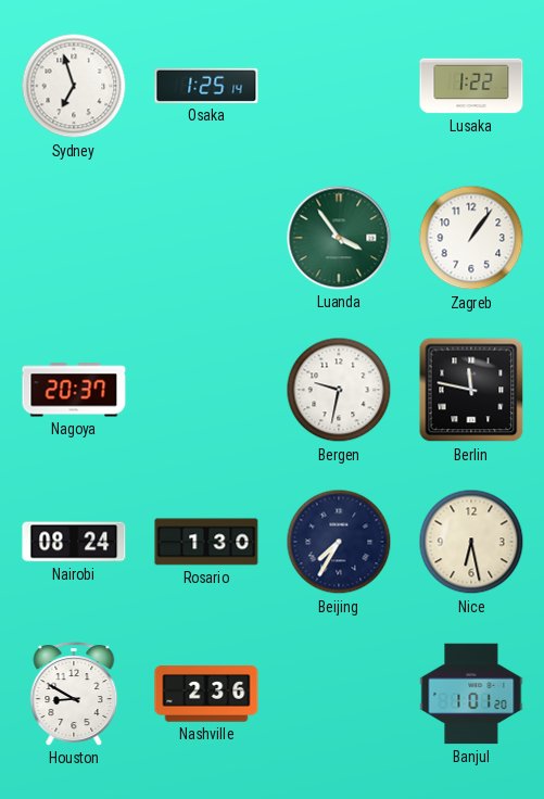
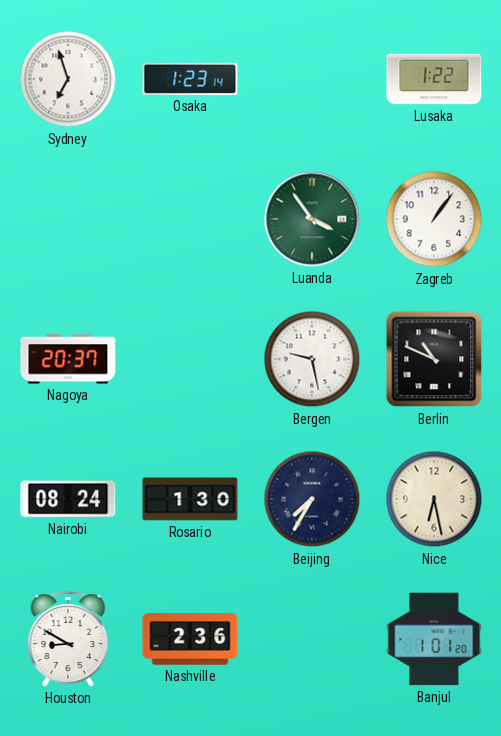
Osaka: 1:25 -> 1:23 (190, 79)
Bergen: 9:32 -> 9:28 (312, 359)
Berlin: 11:47 -> 10:49 (434, 359)
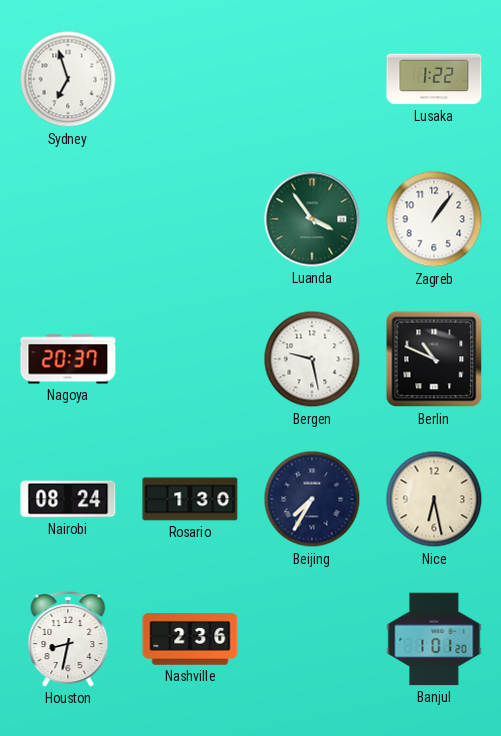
Osaka: 1:23 -> none (190, 79)
Houston: 8:50 -> 8:32 (68, 639)
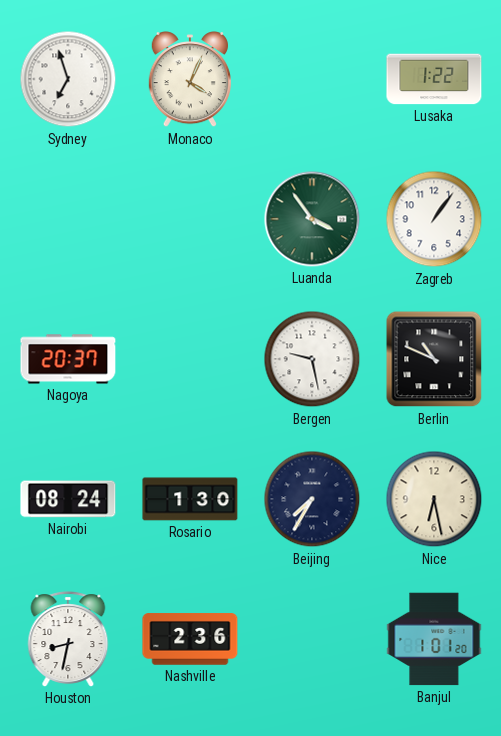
Monaco: none -> 4:04 (190, 80)
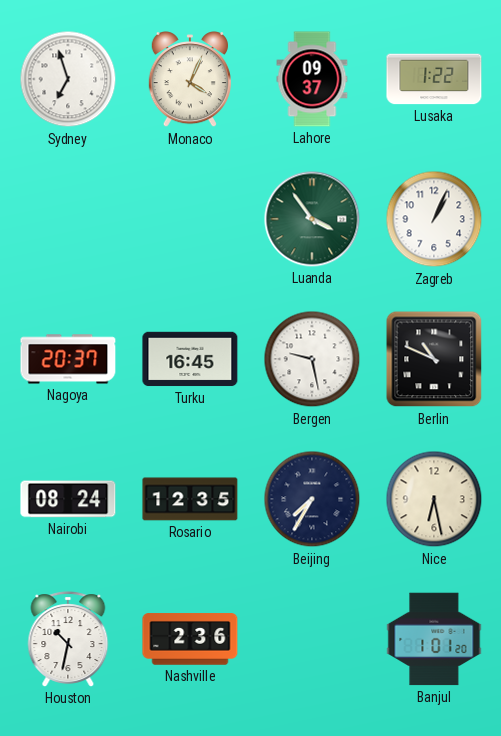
Lahore: none -> 09:37 (312, 79)
Zagreb: 1:06 -> 1:04 (434, 219)
Turku: none -> 16:45 (190, 359)
Rosario: 1:30 -> 12:35 (190, 499)
Houston: 8:32 -> 10:32 (68, 639)
